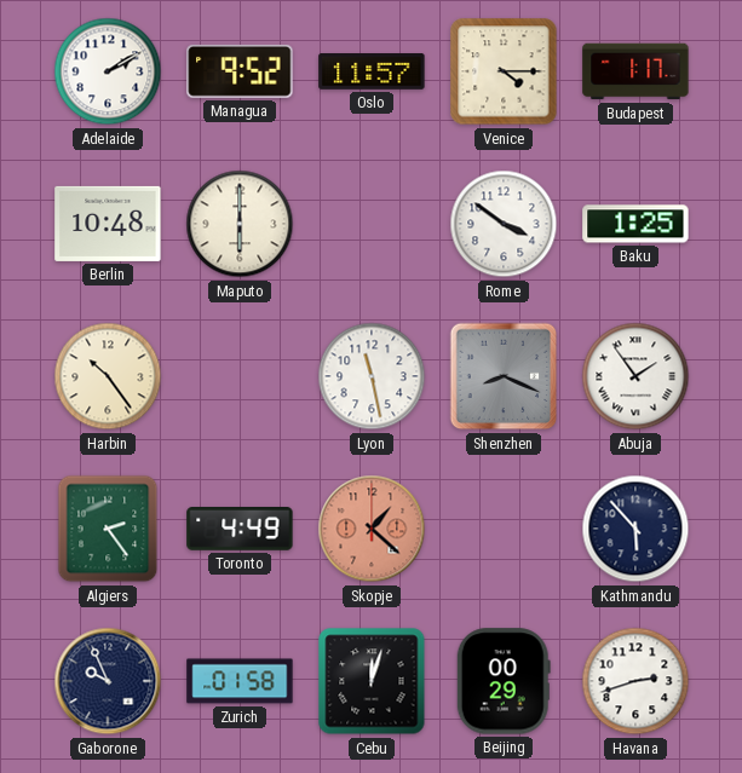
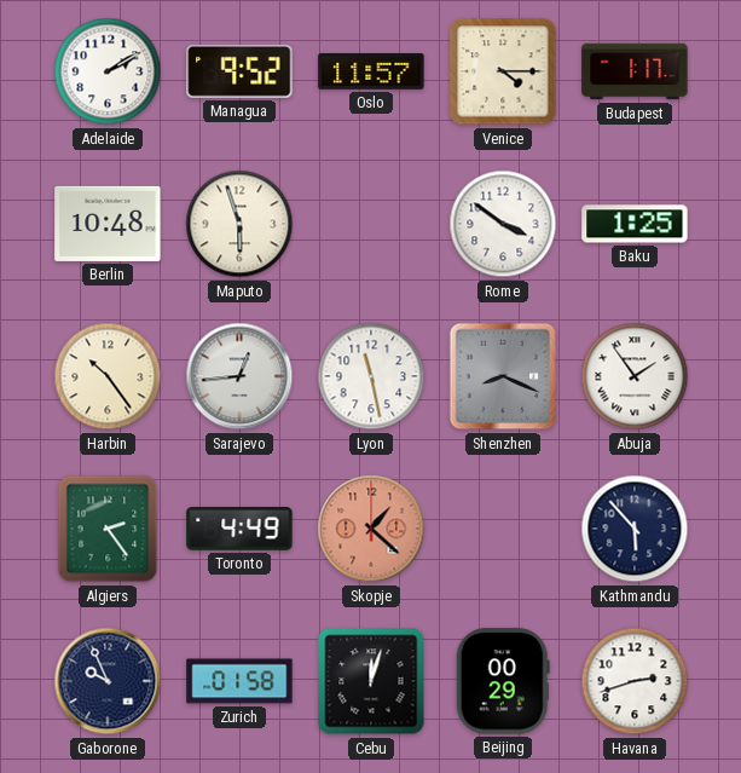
Maputo: 6:00 -> 5:57 (239, 224)
Sarajevo: none -> 12:44 (239, 376)
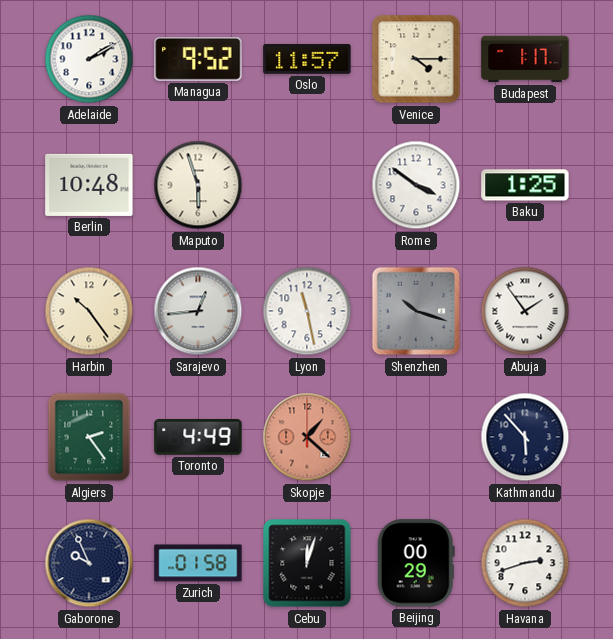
Shenzhen: 8:19 -> 10:18 (416, 311)
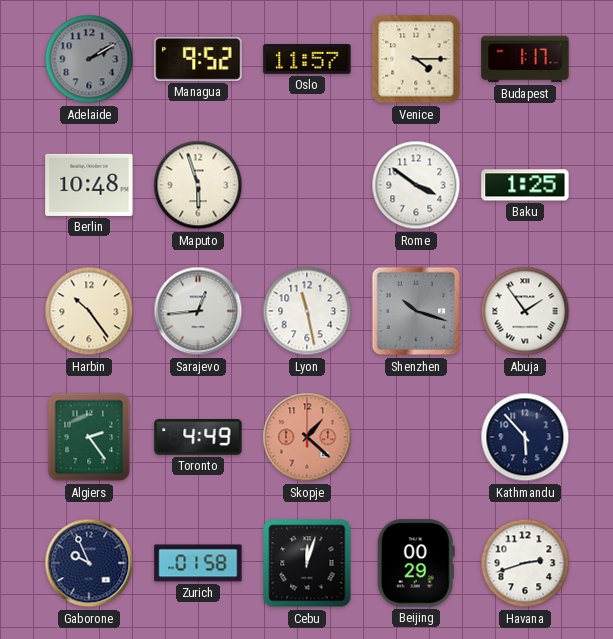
Adelaide dial: white -> grey (89, 59)
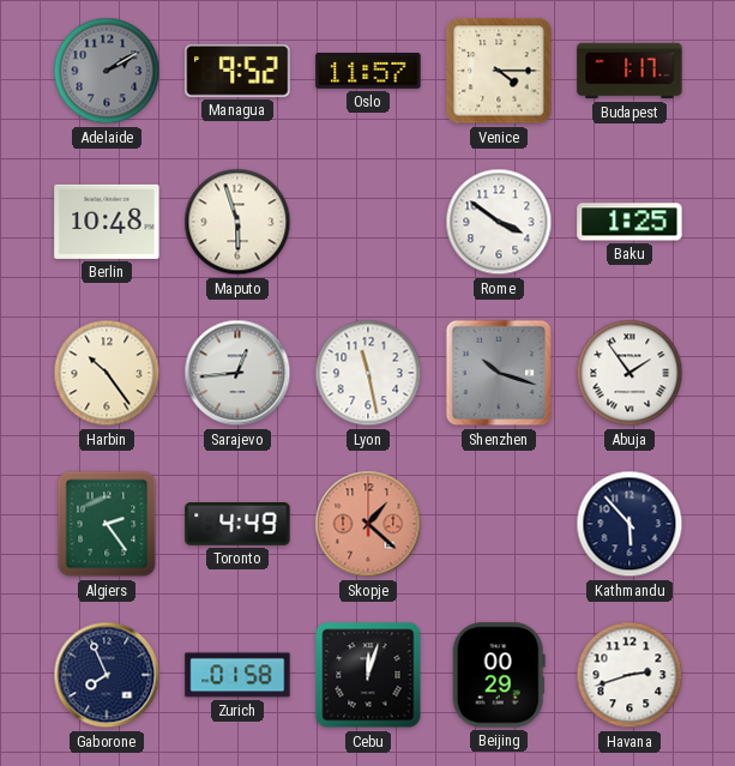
Gaborone: 9:56 -> 7:56 (107, 675)
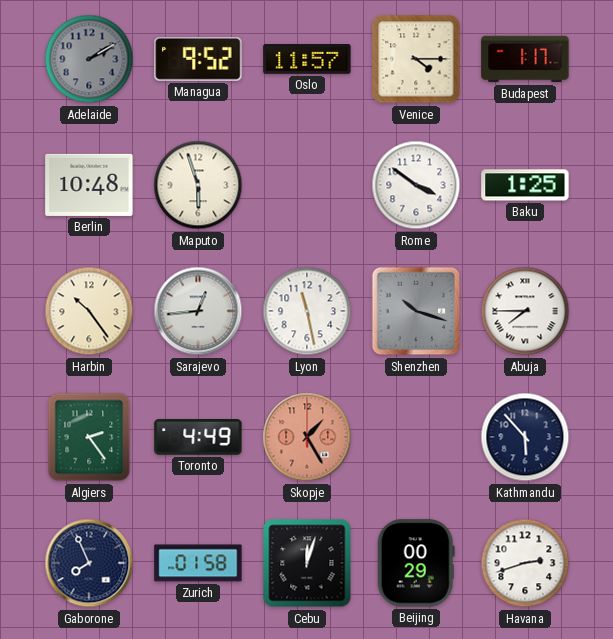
Abuja: 1:54 -> 7:45 (525, 311)
Skopje: 1:22 -> 1:25 (307, 437)
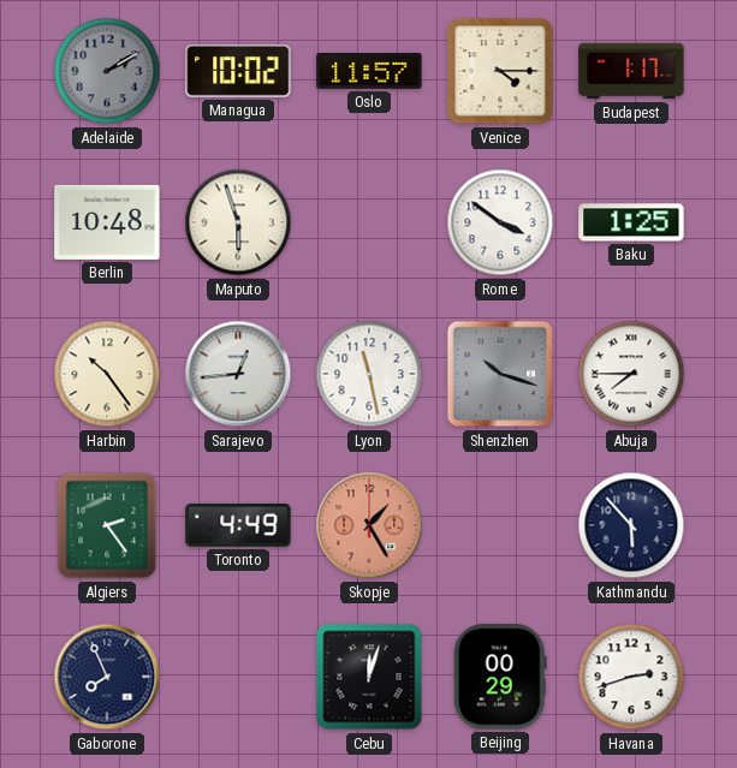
Managua: 9:52 -> 10:02 (238, 71)
Zurich: 01:58 -> none (198, 563)
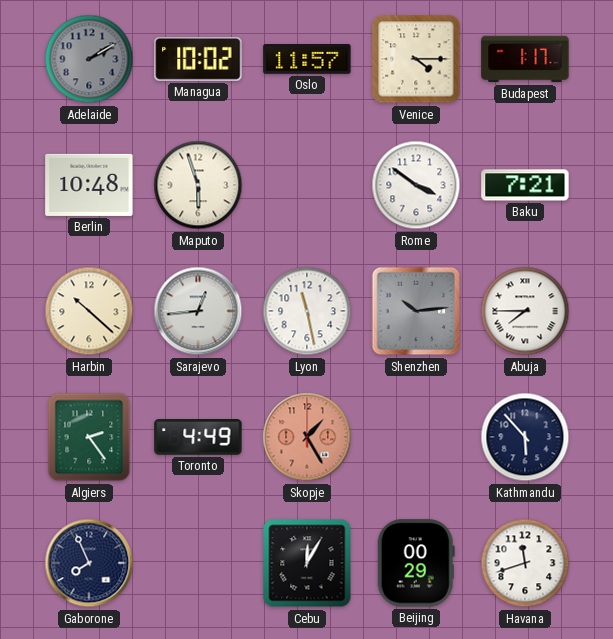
Baku: 1:25 -> 7:21 (525, 185)
Harbin: 10:24 -> 10:22 (89, 311)
Shenzhen: 10:18 -> 10:14 (416, 311)
Cebu: 12:03 -> 12:05 (307, 563)
Havana: 2:42 -> 11:42 (525, 563)
